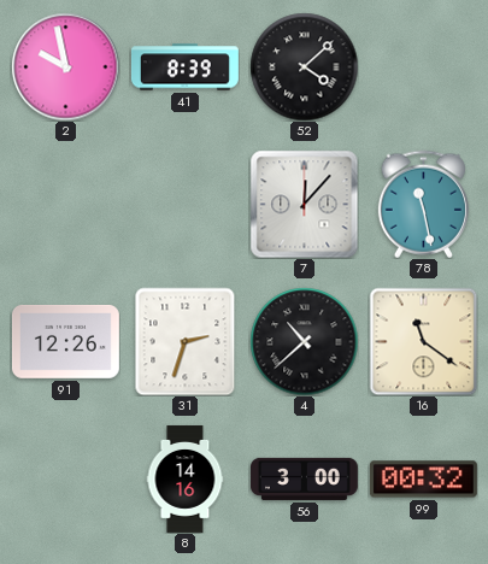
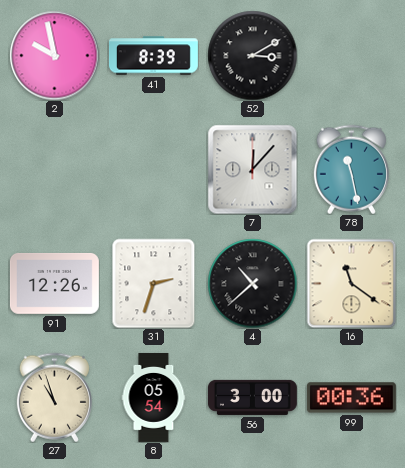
52: 4:08 -> 3:10 (252, 55)
27: none -> 10:57 (54, 397)
8: 14:16 -> 05:54 (154, 398)
99: 00:32 -> 00:36 (351, 398)
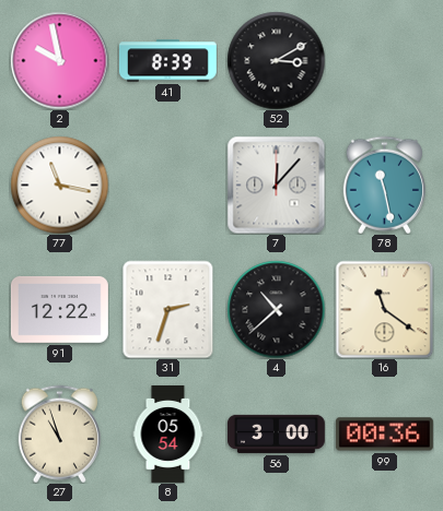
77: none -> 11:17 (59, 185)
91: 12:26 -> 12:22 (59, 309)
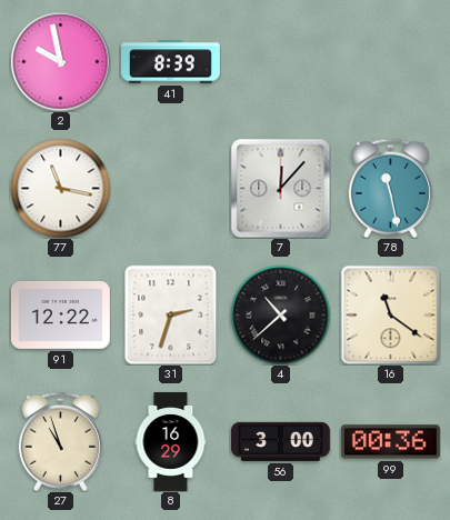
52: 3:10 -> none (276, 60)
8: 05:54 -> 16:29 (171, 442)
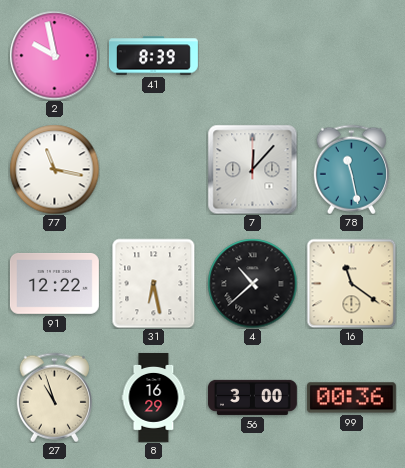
31: 2:33 -> 6:28 (154, 283)
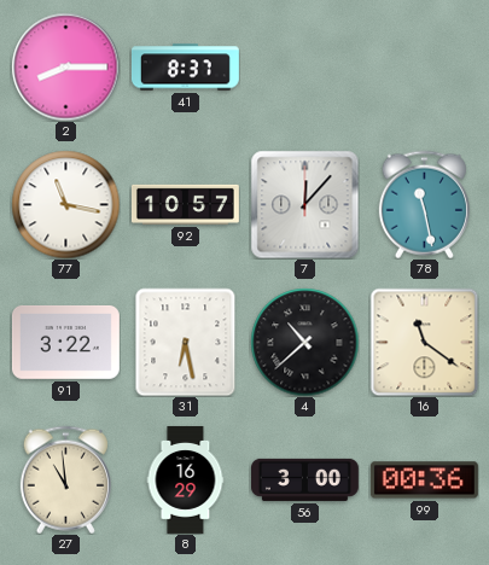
2: 9:58 -> 8:15 (65, 66)
41: 8:39 -> 8:37 (185, 68)
92: none -> 10:57 (185, 204)
91: 12:22 -> 3:22 (65, 342)
27: 10:57 -> 10:59 (65, 479)
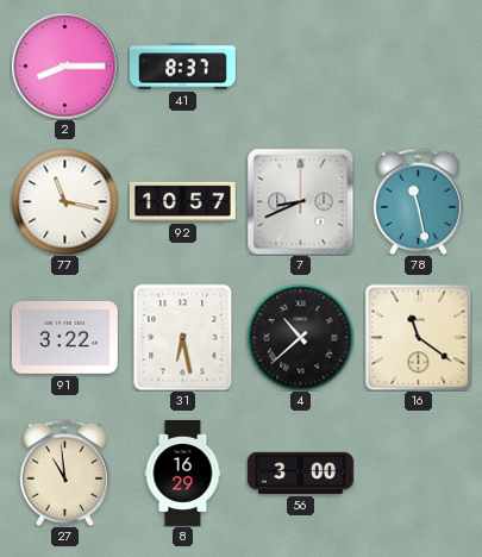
7: 12:07 -> 8:41 (300, 201)
99: 00:36 -> none (424, 480)
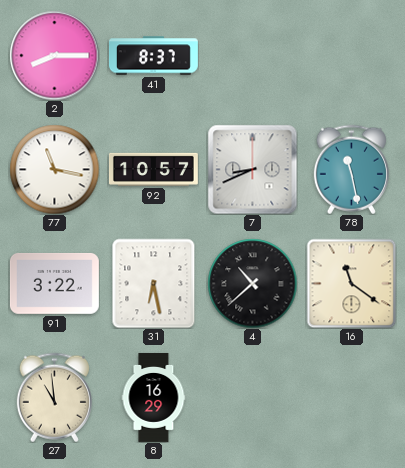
56: 3:00 -> none (300, 472)
